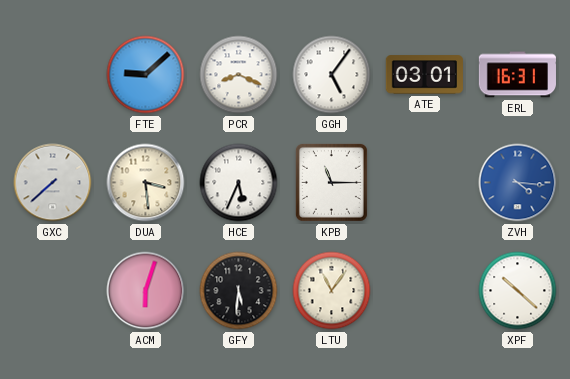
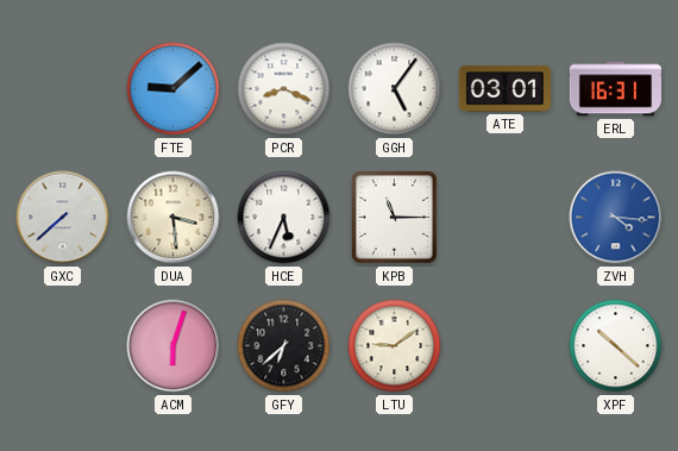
GFY: 5:31 -> 6:38 (284, 346)
LTU: 11:06 -> 9:09 (395, 346)
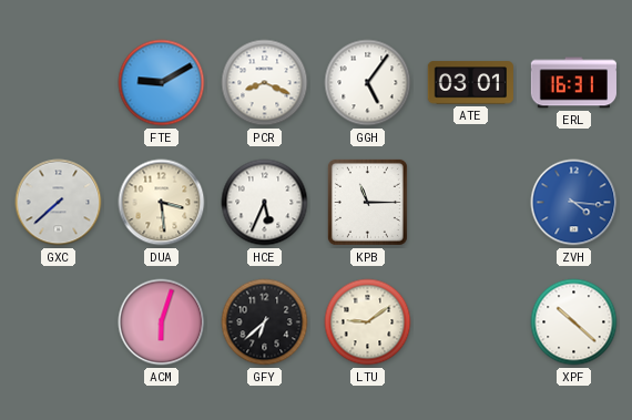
FTE: 9:08 -> 9:10 (162, 83)
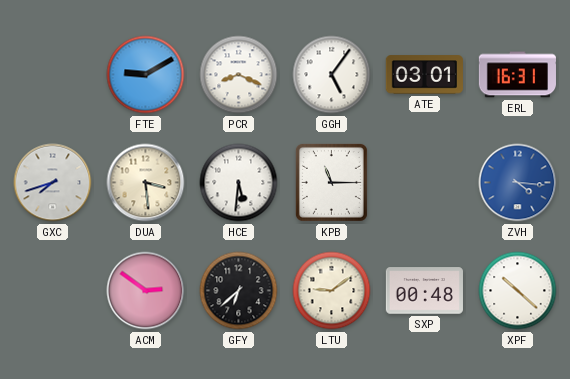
GXC: 7:38 -> 7:42 (53, 183)
HCE: 5:34 -> 5:31 (239, 183)
ACM: 6:03 -> 2:51 (146, 291)
SXP: none -> 00:48 (424, 291)
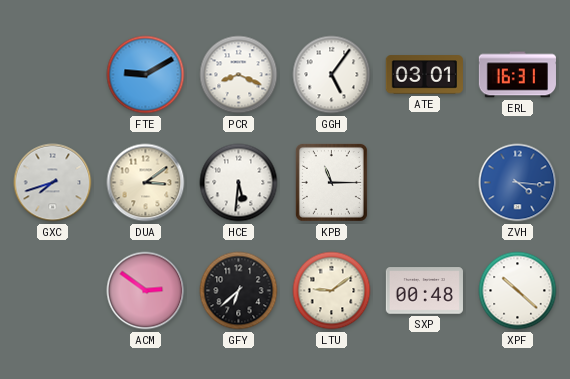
DUA: 3:29 -> 3:09 (146, 183)
